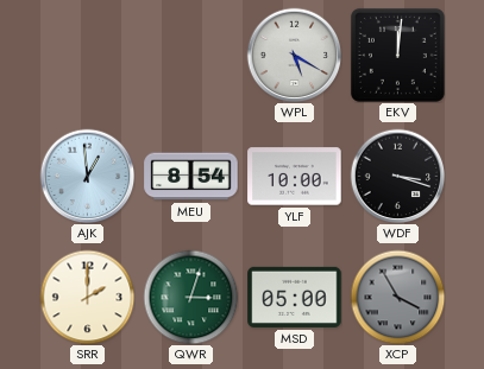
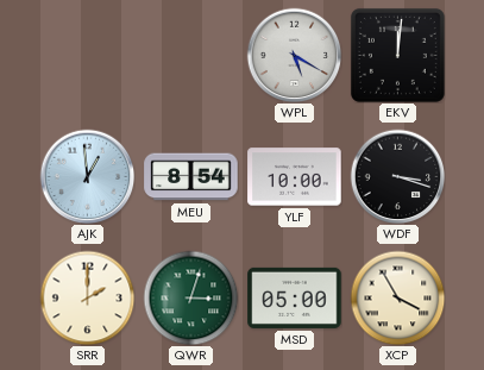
XCP dial: grey -> cream (397, 297)
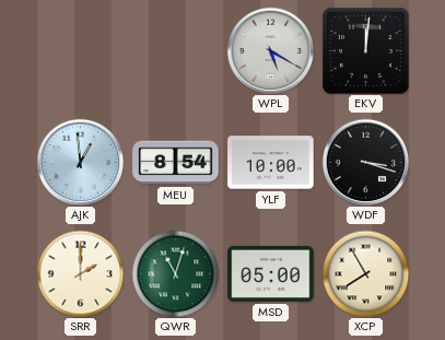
QWR: 3:03 -> 11:03 (175, 273)
XCP: 3:55 -> 7:55 (365, 273)
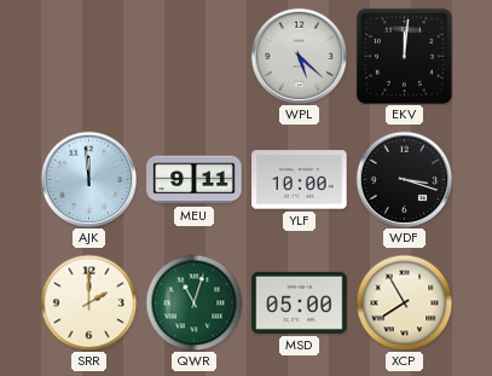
WPL: 5:20 -> 5:22 (299, 56)
AJK: 12:59 -> 11:59 (88, 179)
MEU: 8:54 -> 9:11 (195, 180)
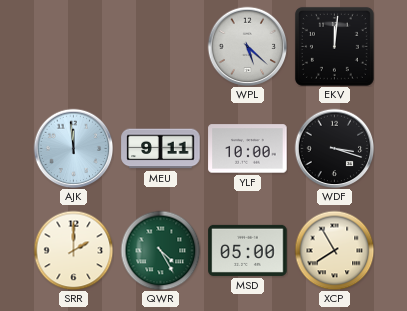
QWR: 11:03 -> 4:25 (160, 250)
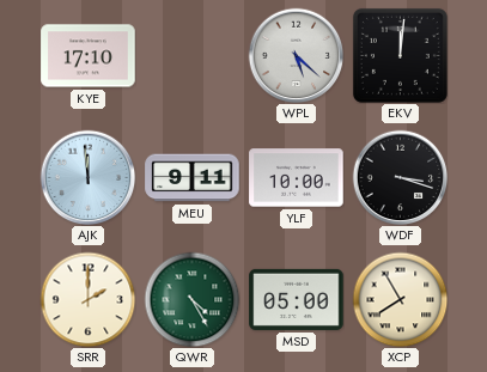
KYE: none -> 17:10 (89, 56)
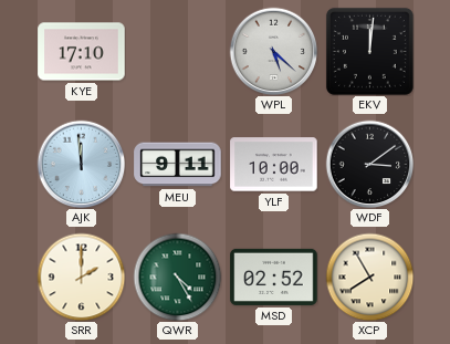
WDF: 3:18 -> 3:09 (369, 164)
MSD: 05:00 -> 02:52 (274, 277)
